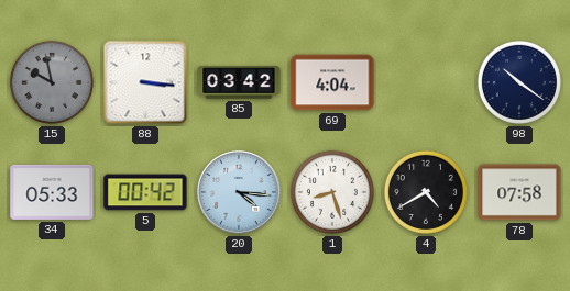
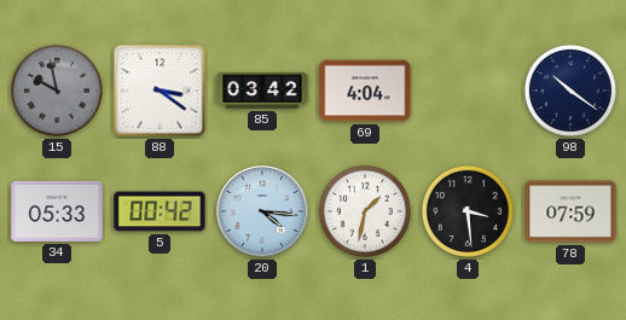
88: 3:16 -> 3:21 (160, 91)
1: 8:27 -> 1:32 (365, 211)
4: 4:40 -> 3:29 (468, 211)
78: 07:58 -> 07:59 (570, 211)
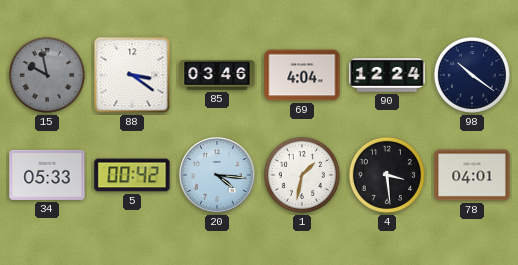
85: 03:42 -> 03:46 (217, 75)
90: none -> 12:24 (387, 75)
78: 07:59 -> 04:01 (472, 175)
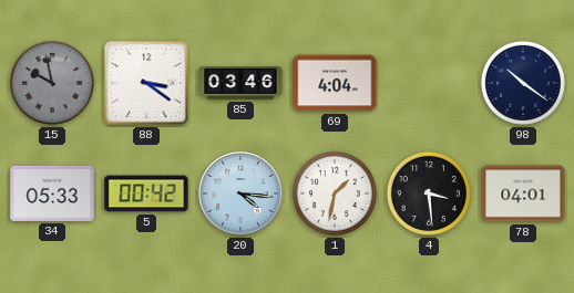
90: 12:24 -> none (387, 75)
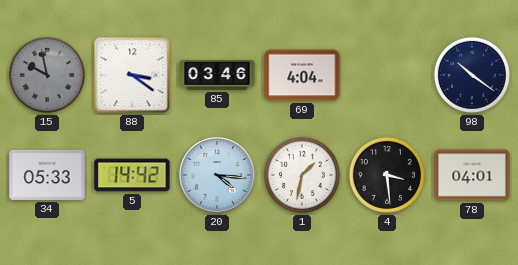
5: 00:42 -> 14:42 (132, 175)
